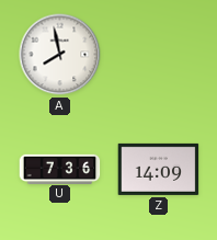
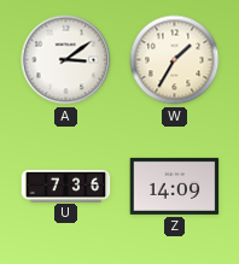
A: 7:58 -> 3:09 (66, 60)
W: none -> 1:35 (175, 60)
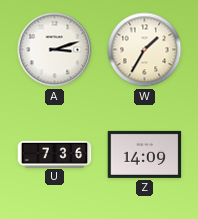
A: 3:09 -> 3:12 (55, 50)
